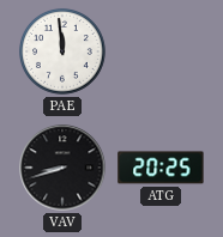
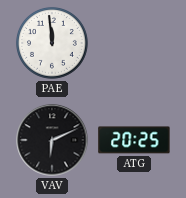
VAV: 8:42 -> 6:11 (52, 140)
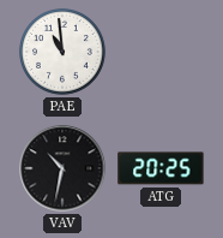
PAE: 11:59 -> 10:59 (62, 52)
VAV: 6:11 -> 10:32 (62, 168)
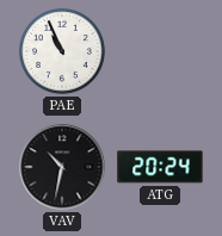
PAE: 10:59 -> 10:56 (62, 51)
ATG: 20:25 -> 20:24 (160, 167)
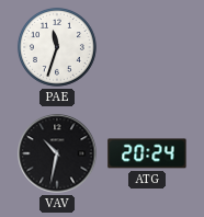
PAE: 10:56 -> 11:33 (57, 47)
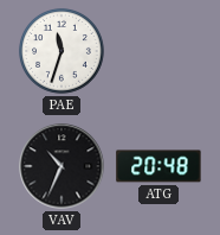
VAV: 10:32 -> 10:34 (62, 166)
ATG: 20:24 -> 20:48 (158, 166)
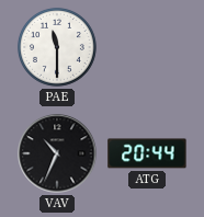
PAE: 11:33 -> 11:30 (57, 47)
ATG: 20:48 -> 20:44 (147, 153)
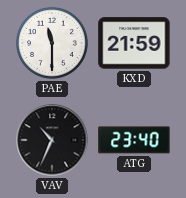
KXD: none -> 21:59 (134, 43)
ATG: 20:44 -> 23:40 (134, 140)
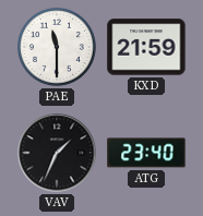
VAV: 10:34 -> 1:34 (57, 153)
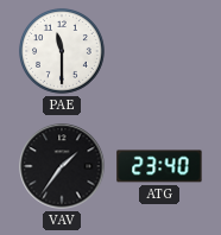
KXD: 21:59 -> none (146, 47)
VAV: 1:34 -> 1:36 (62, 166)
